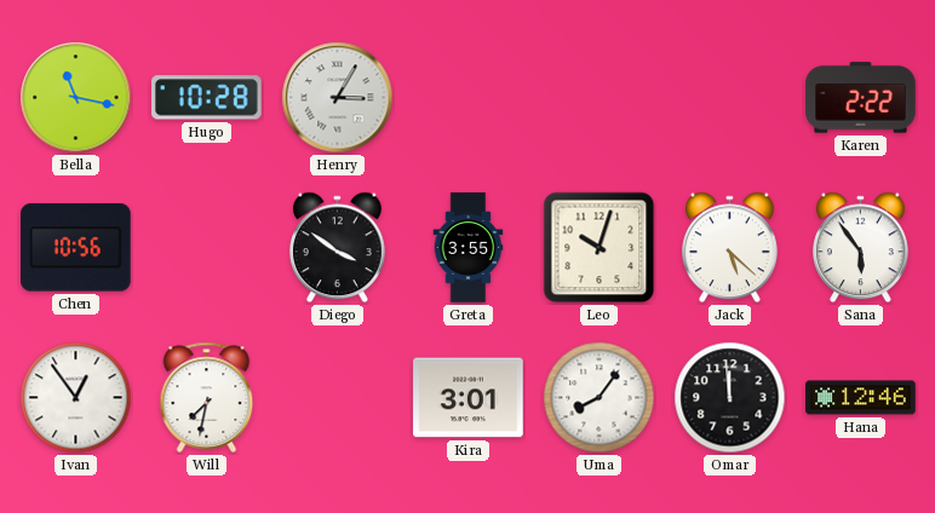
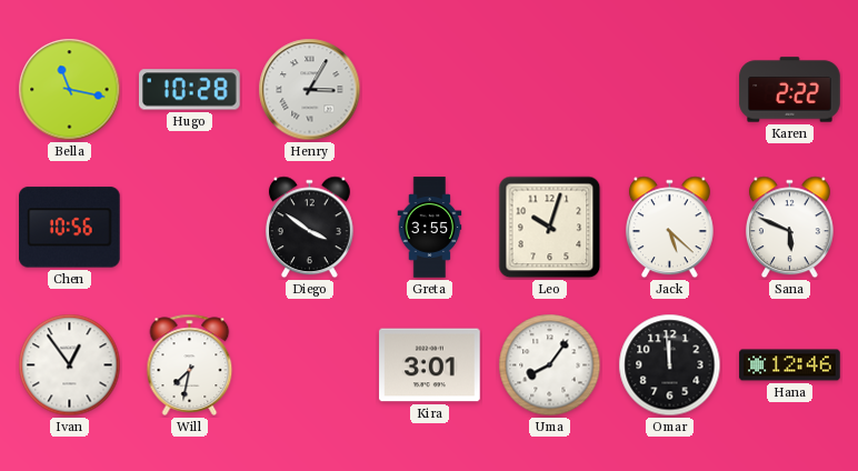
Sana: 5:54 -> 5:49 (789, 228)
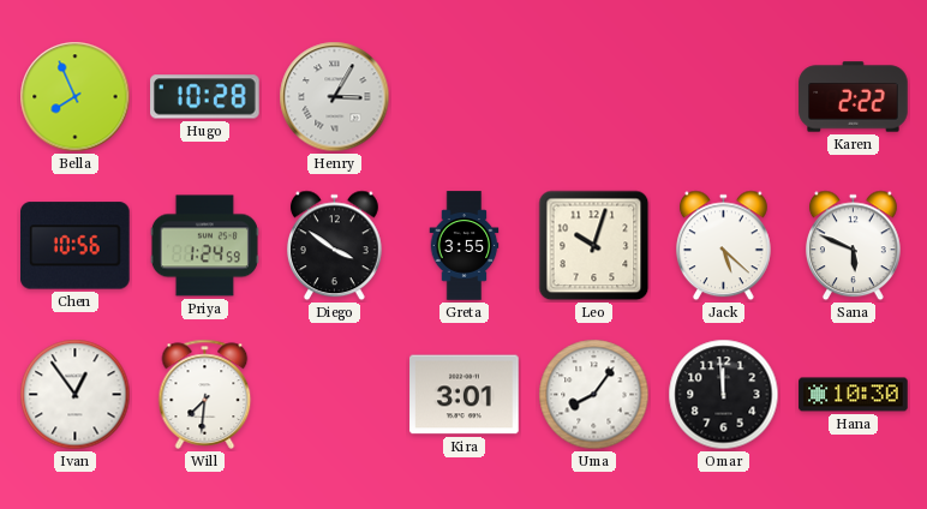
Bella: 11:17 -> 7:56 (76, 97)
Priya: none -> 1:24 (204, 246)
Will: 7:32 -> 7:31 (205, 394)
Hana: 12:46 -> 10:30 (854, 395)
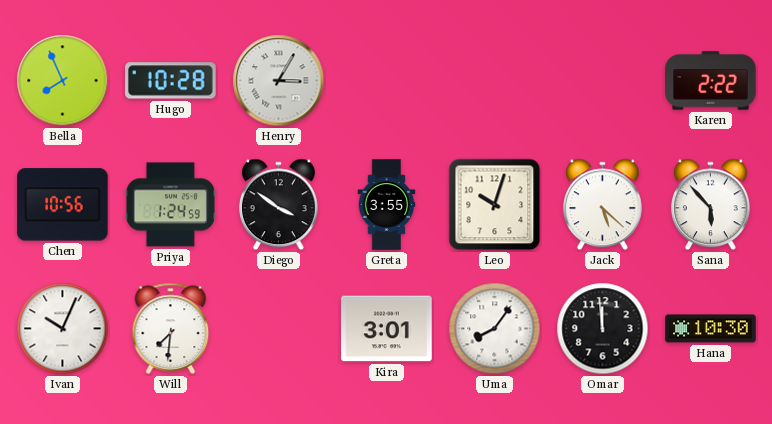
Sana: 5:49 -> 5:53 (710, 205)
Ivan: 12:54 -> 10:04 (63, 329)
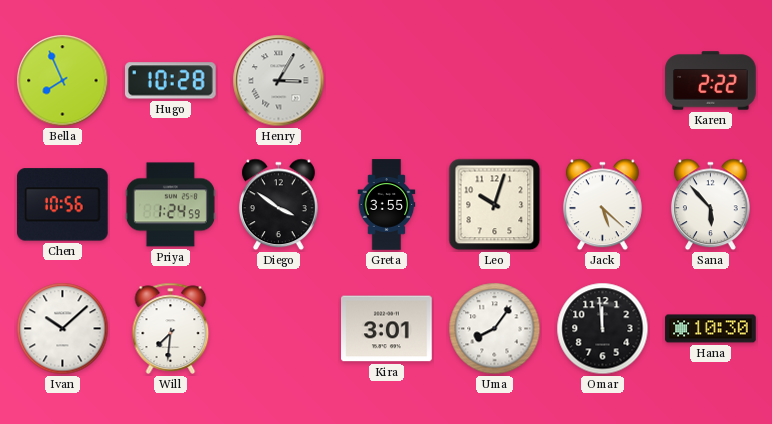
Ivan: 10:04 -> 10:08 (63, 329)
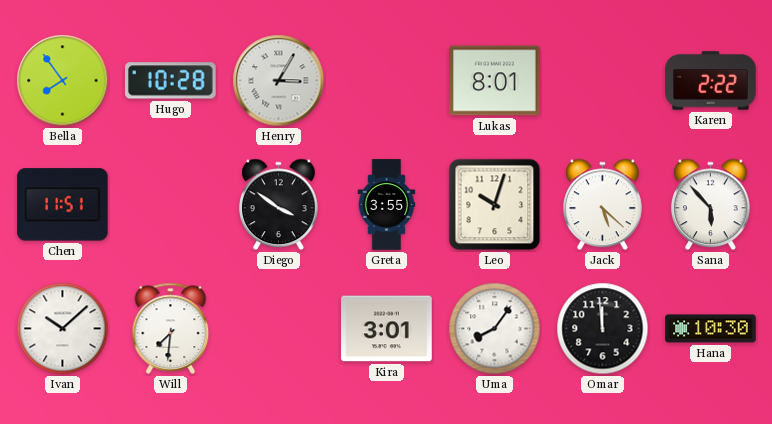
Bella: 7:56 -> 7:54 (63, 81)
Lukas: none -> 8:01 (495, 81)
Chen: 10:56 -> 11:51 (63, 205)
Priya: 1:24 -> none (170, 205)
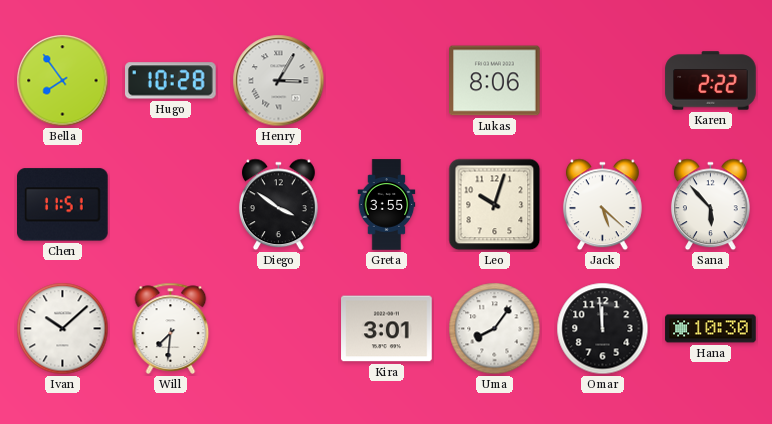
Lukas: 8:01 -> 8:06 (495, 81)
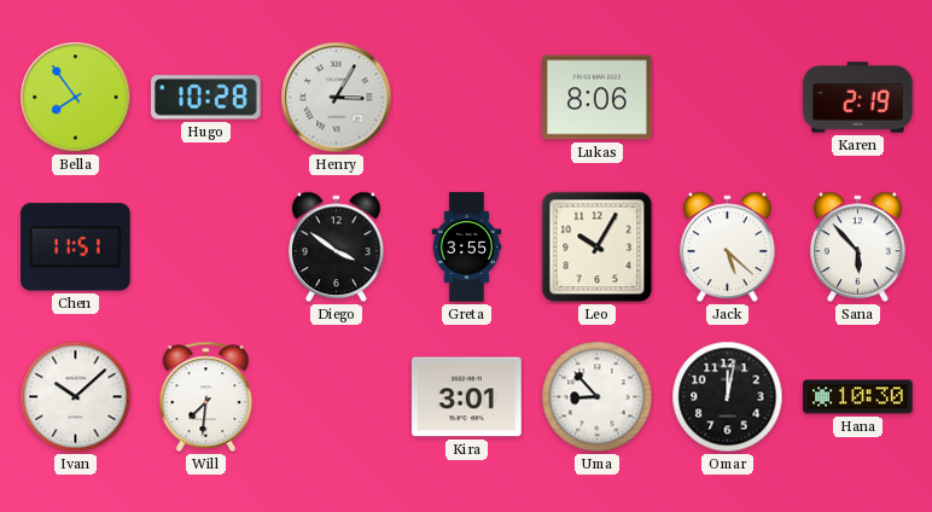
Karen: 2:22 -> 2:19 (858, 98)
Leo: 10:03 -> 10:05 (598, 248)
Uma: 8:06 -> 8:53 (598, 397)
Omar: 11:59 -> 12:02 (728, 397)
